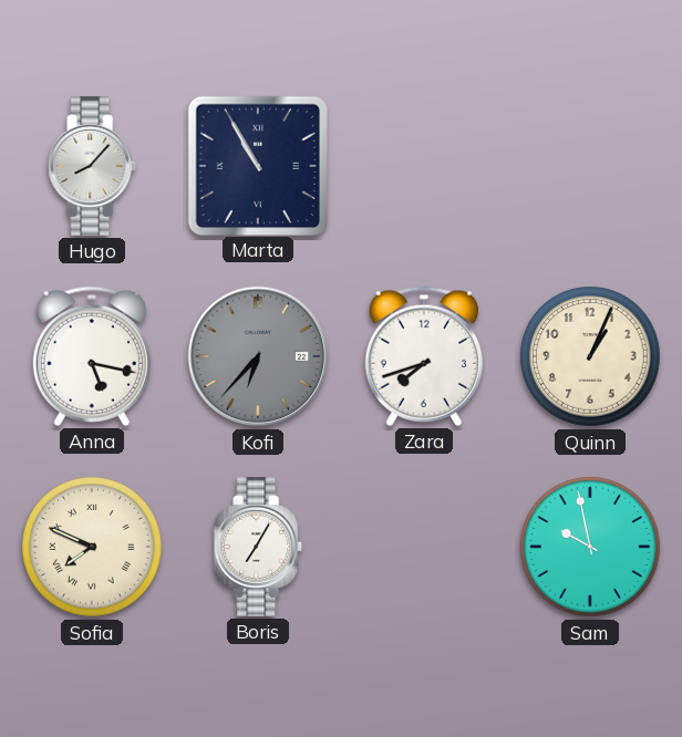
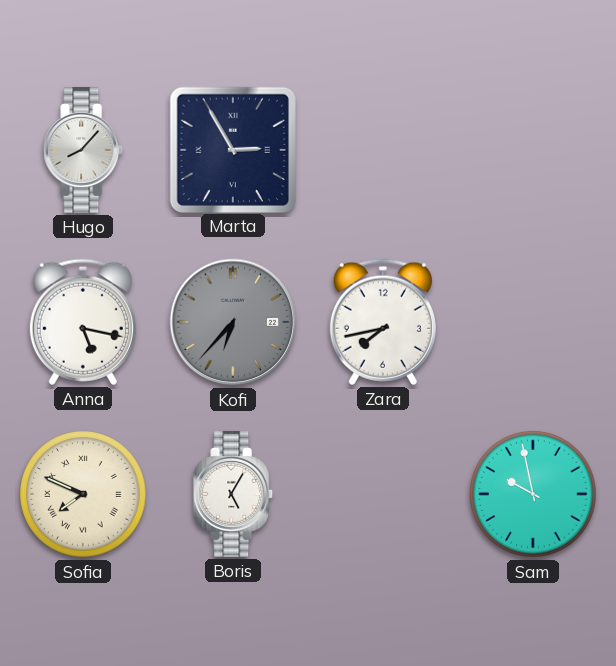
Marta: 10:55 -> 2:55 (232, 149)
Zara: 7:42 -> 7:43 (383, 322)
Quinn: 1:04 -> none (590, 356)
Boris: 7:05 -> 5:05 (234, 494)
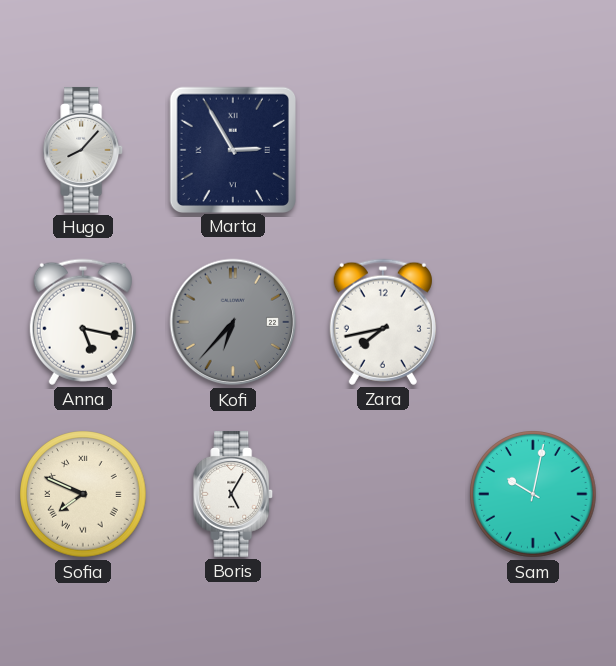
Sam: 9:58 -> 10:02 (533, 494)
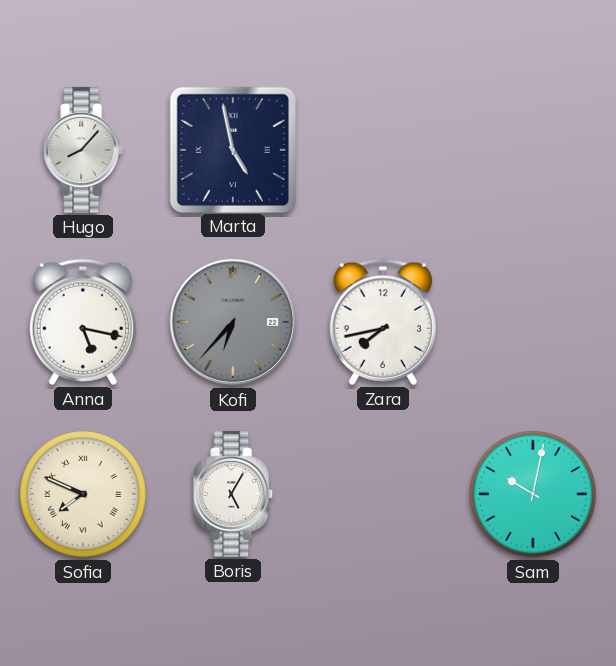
Marta: 2:55 -> 4:58 (232, 149)
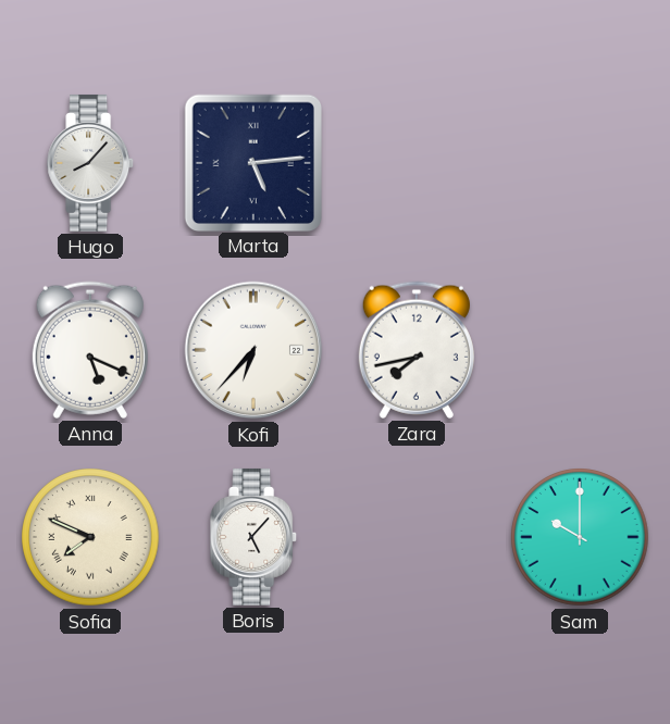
Marta: 4:58 -> 5:14 (252, 162)
Anna: 5:17 -> 5:19 (90, 350)
Kofi dial: grey -> white (253, 350)
Boris: 5:05 -> 5:07 (255, 537)
Sam: 10:02 -> 10:00 (580, 537)
